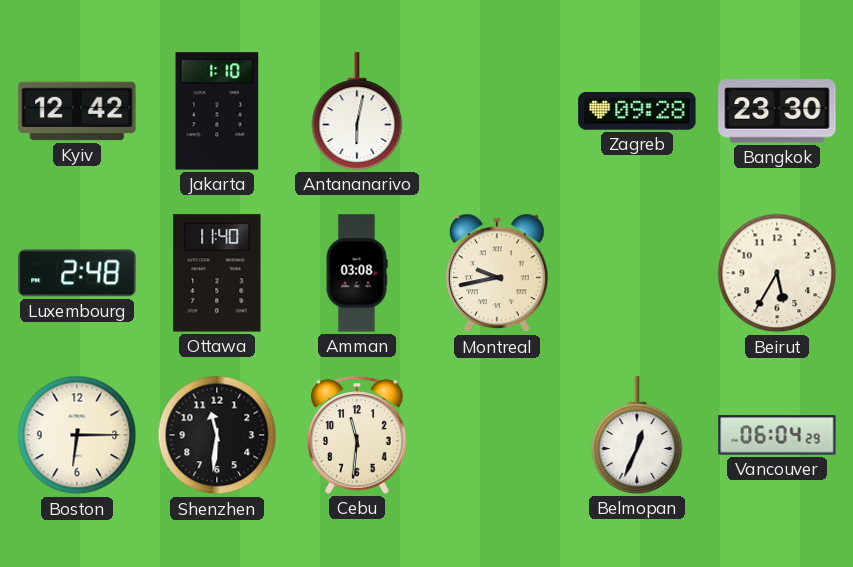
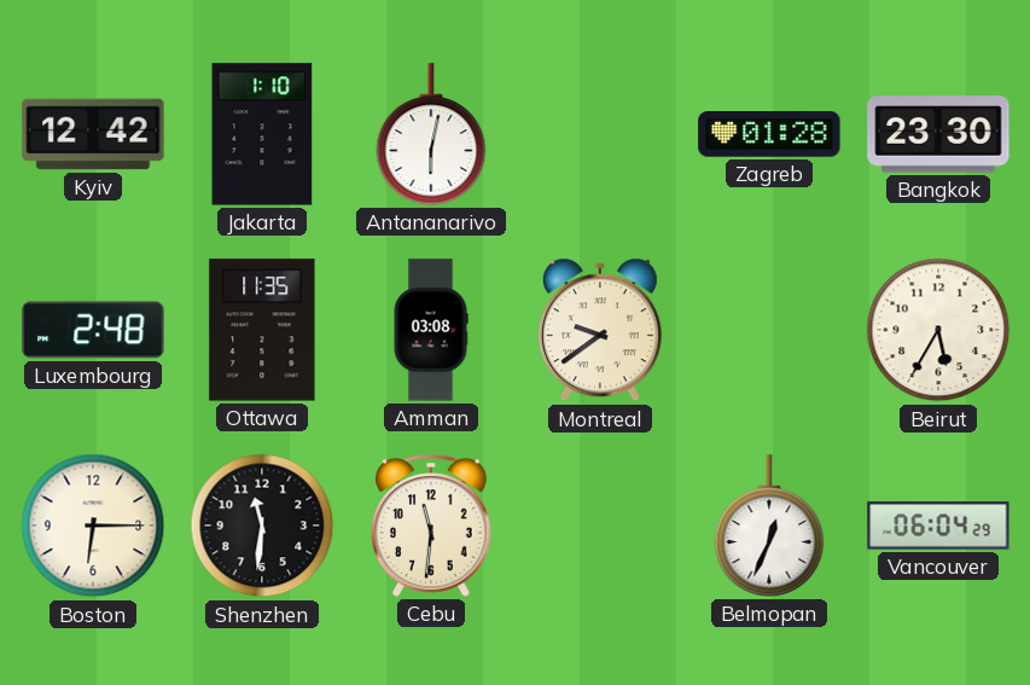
Zagreb: 09:28 -> 01:28 (769, 135)
Ottawa: 11:40 -> 11:35 (262, 330)
Montreal: 9:43 -> 9:39 (600, 330)
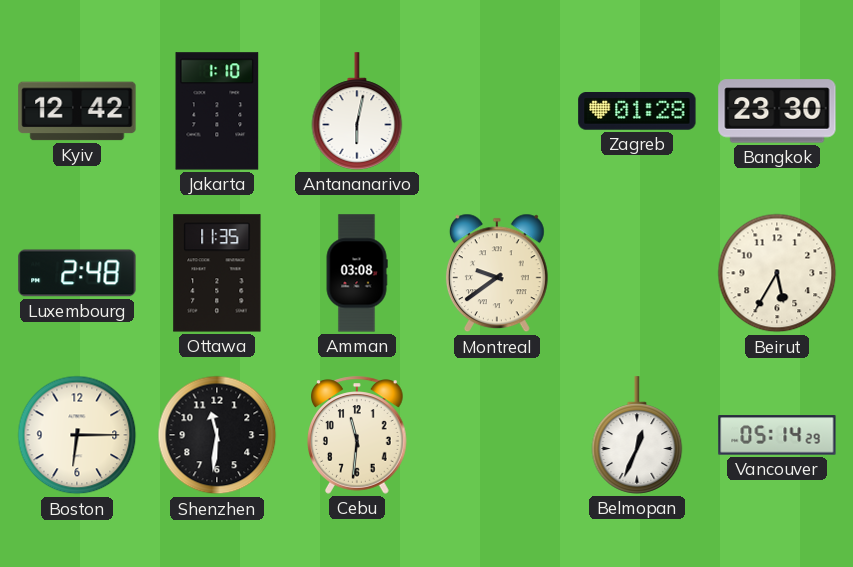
Vancouver: 06:04 -> 05:14 (777, 435)
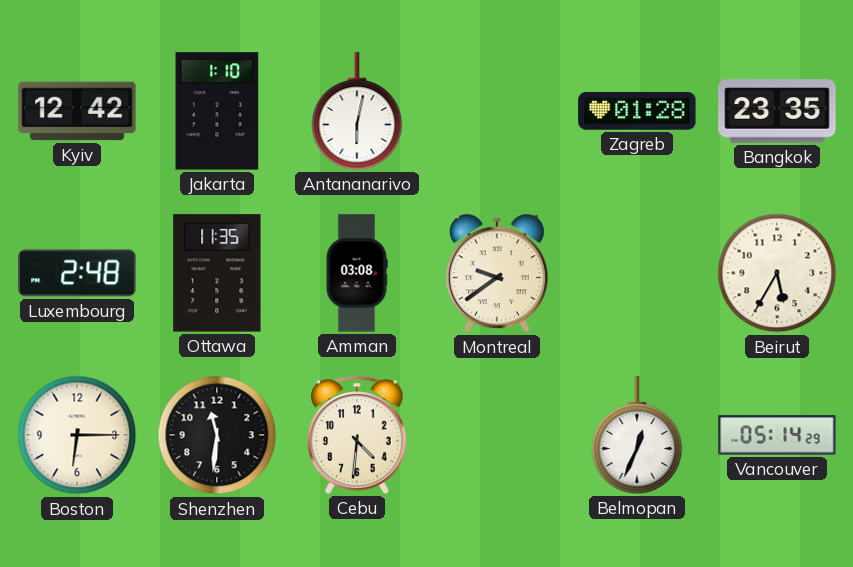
Bangkok: 23:30 -> 23:35 (777, 111)
Cebu: 11:31 -> 4:31 (357, 435)
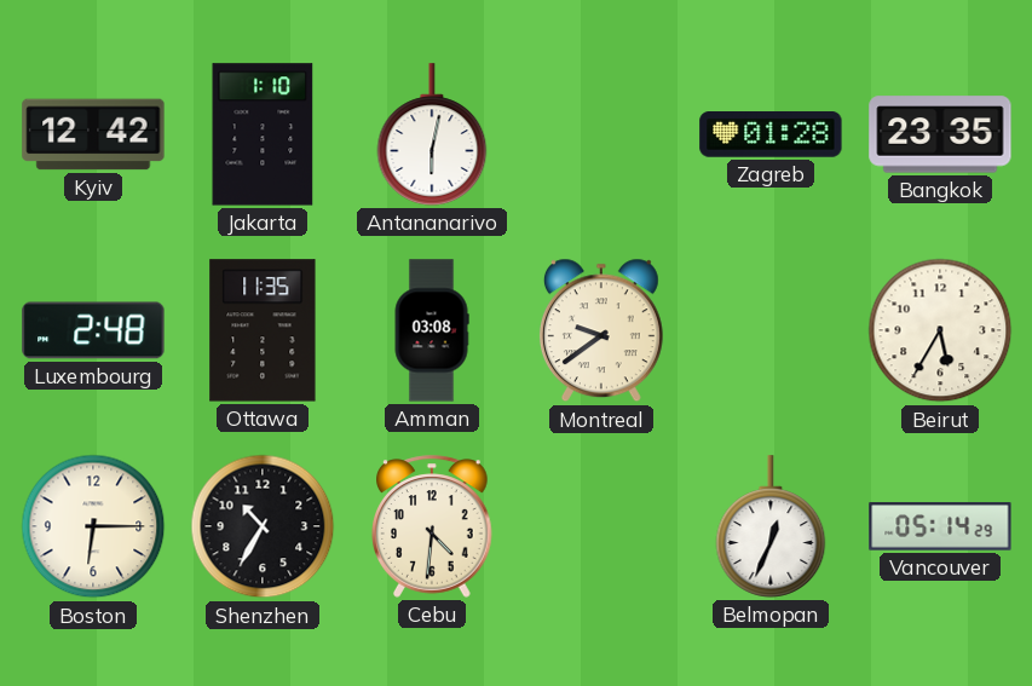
Shenzhen: 11:31 -> 10:35 (263, 526)
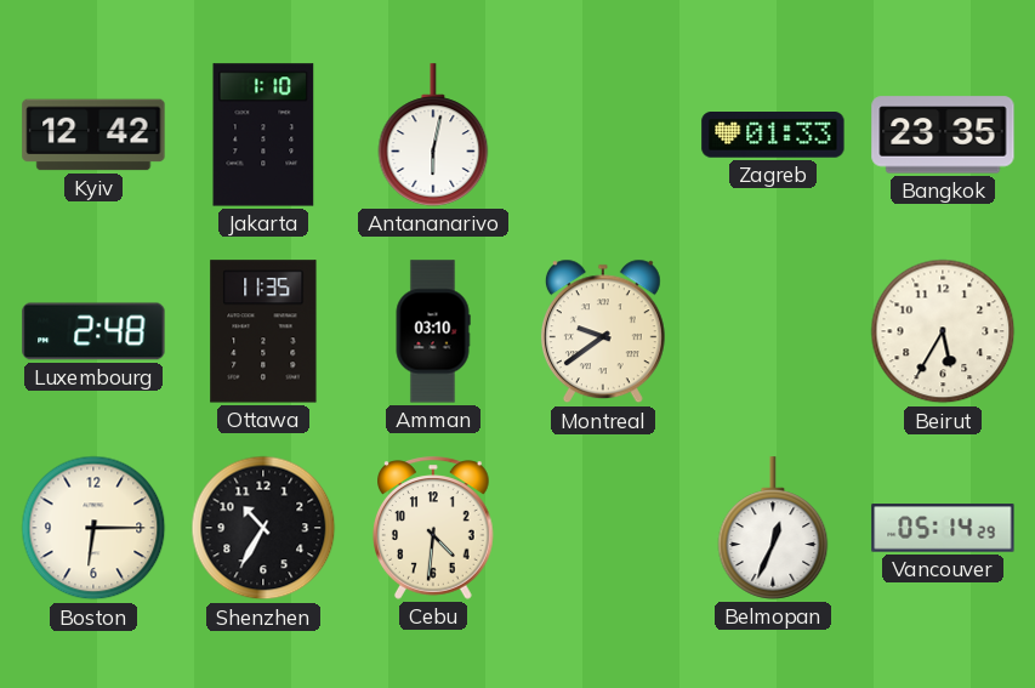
Zagreb: 01:28 -> 01:33 (773, 136)
Amman: 03:08 -> 03:10 (433, 331)
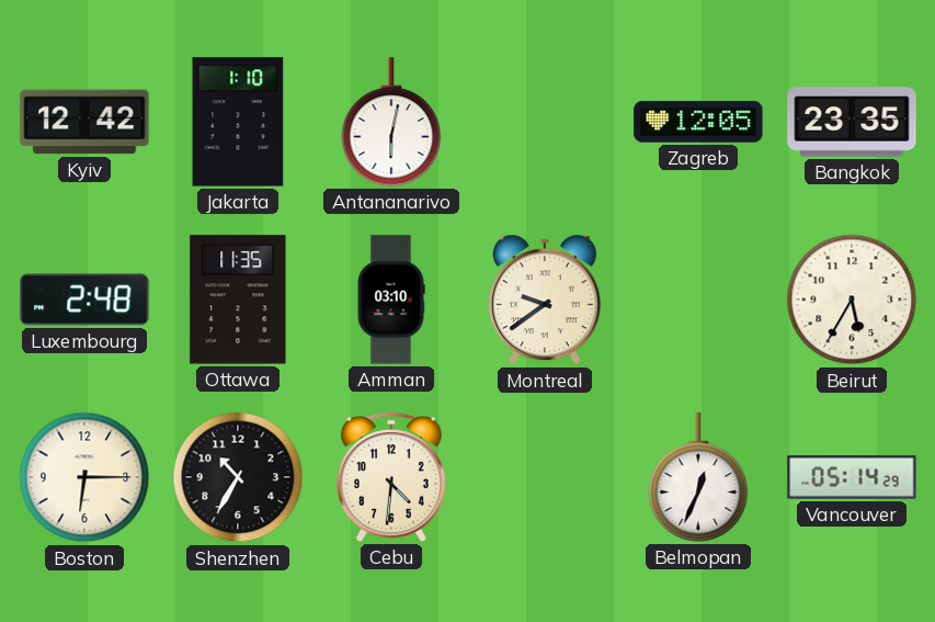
Zagreb: 01:33 -> 12:05 (698, 123)
